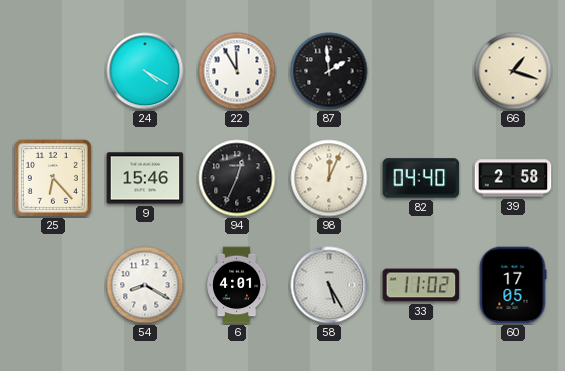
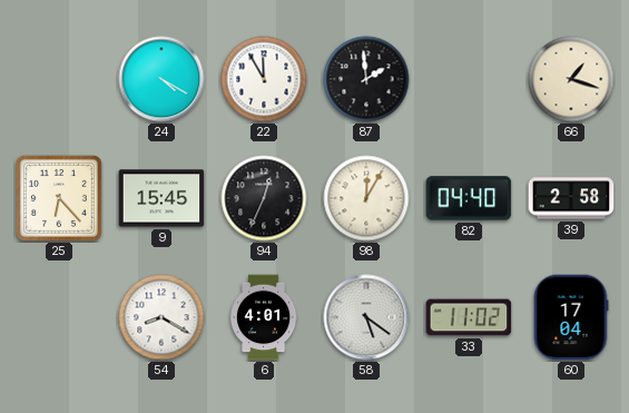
9: 15:46 -> 15:45 (161, 198)
98: 12:04 -> 12:05 (366, 198)
58: 5:25 -> 5:21 (366, 317)
60: 17:05 -> 17:04 (571, 317)
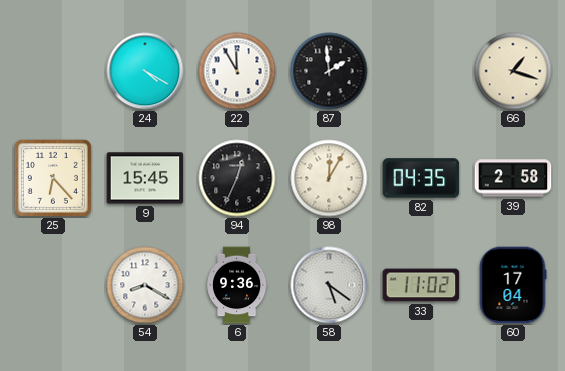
82: 04:40 -> 04:35 (421, 178)
6: 4:01 -> 9:36 (238, 285)
